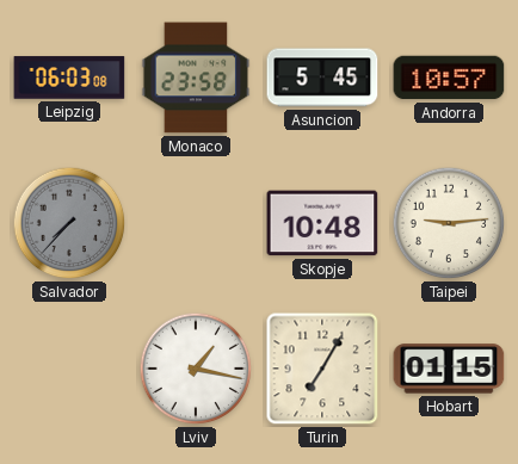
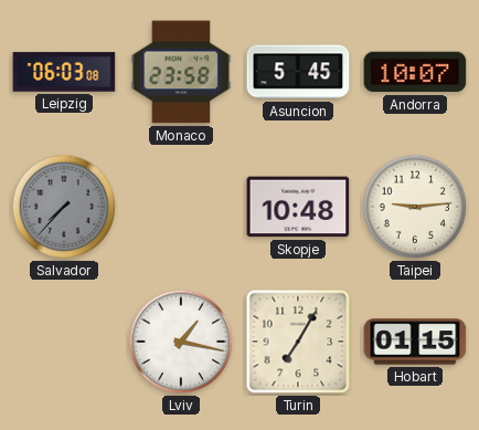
Andorra: 10:57 -> 10:07 (415, 72)
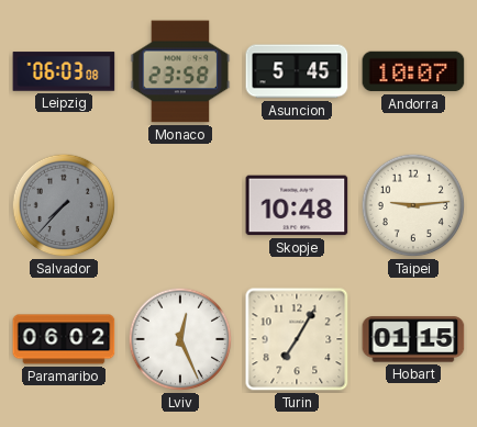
Paramaribo: none -> 06:02 (64, 339)
Lviv: 1:17 -> 12:26 (180, 339)
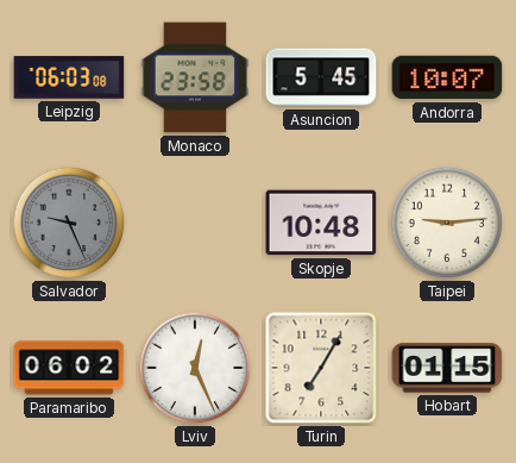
Salvador: 7:37 -> 9:26 (69, 223)
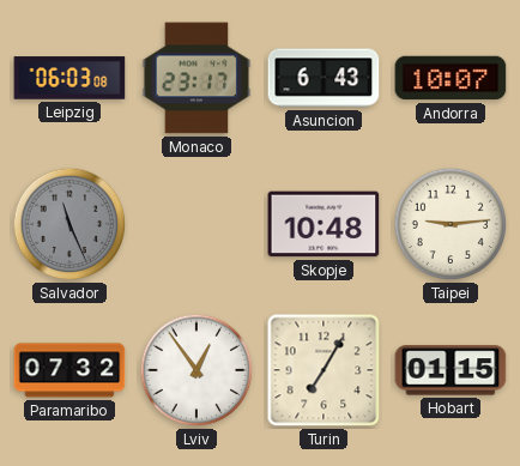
Monaco: 23:58 -> 23:17 (196, 78)
Asuncion: 5:45 -> 6:43 (324, 78)
Salvador: 9:26 -> 11:26 (69, 224)
Paramaribo: 06:02 -> 07:32 (69, 370)
Lviv: 12:26 -> 12:54 (196, 370)
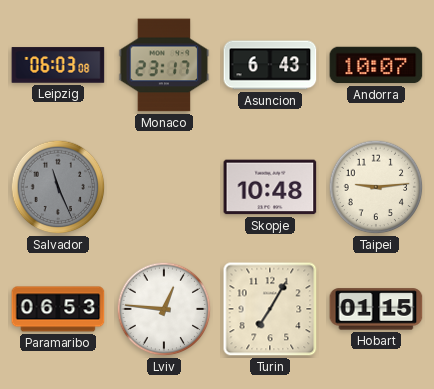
Paramaribo: 07:32 -> 06:53 (58, 309)
Lviv: 12:54 -> 12:46 (164, 309)
